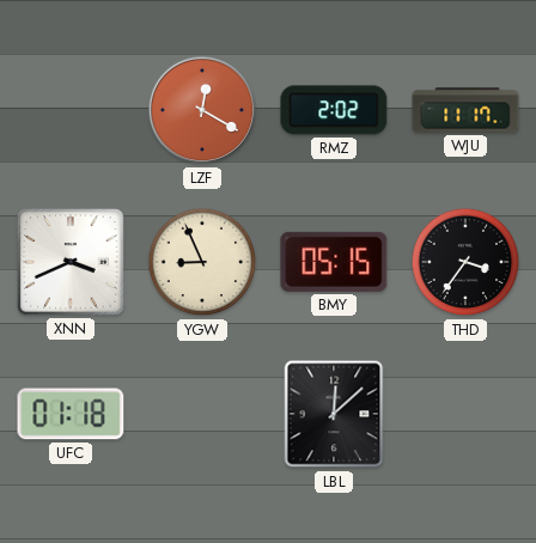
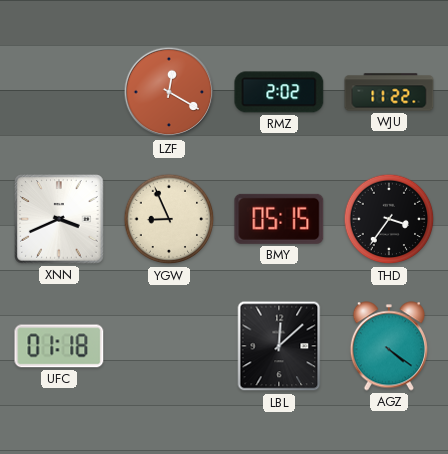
WJU: 11:17 -> 11:22 (389, 92)
AGZ: none -> 4:21 (389, 346)
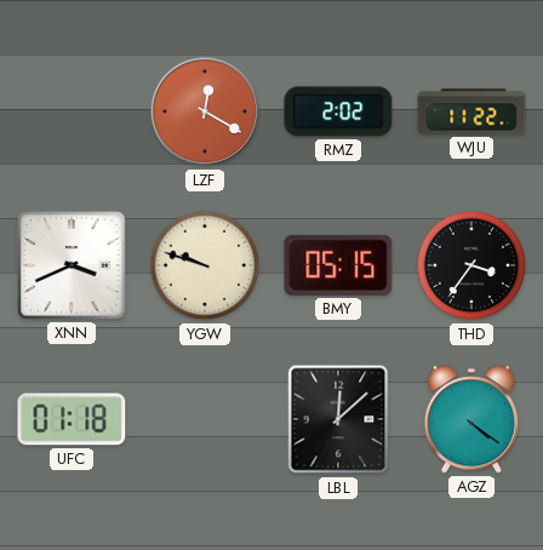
YGW: 8:56 -> 9:48 (205, 265)
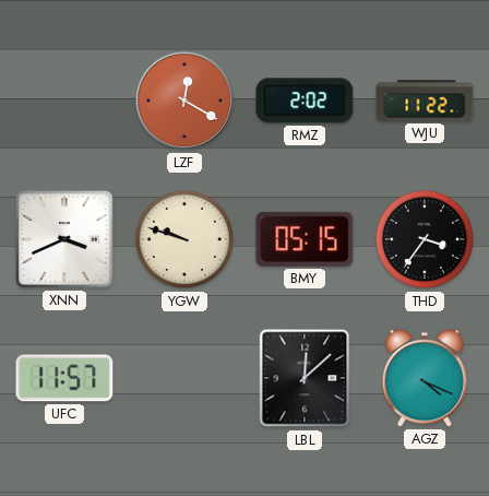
UFC: 01:18 -> 11:57 (64, 378)
AGZ: 4:21 -> 4:19 (425, 378)
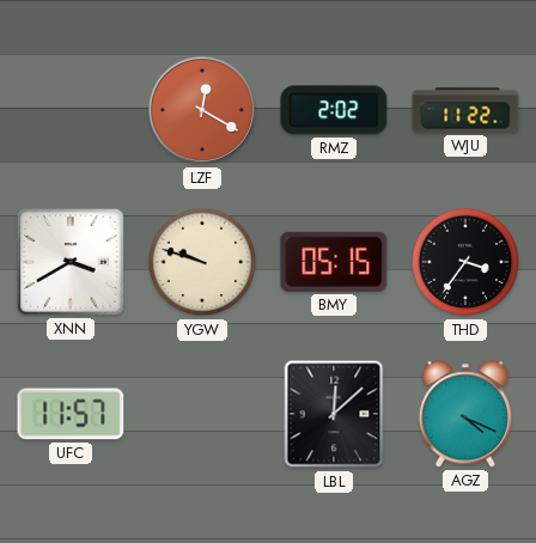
XNN: 3:41 -> 3:40 (71, 262)
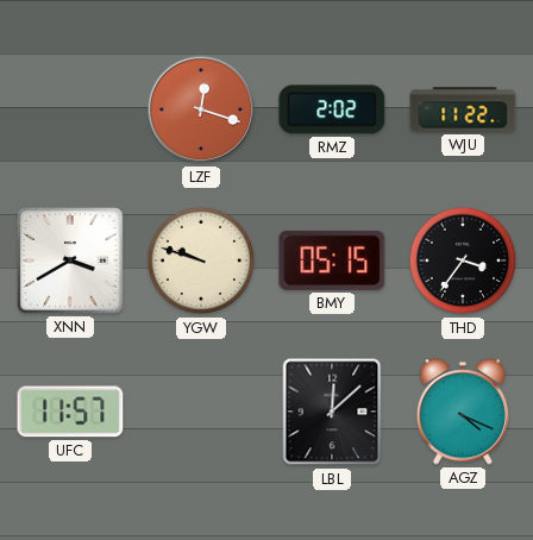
LZF: 12:20 -> 12:18 (201, 109)
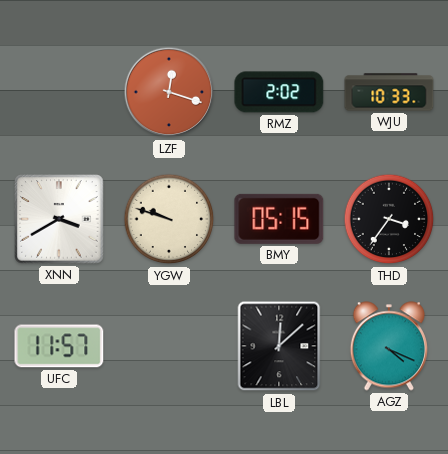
WJU: 11:22 -> 10:33 (389, 92)
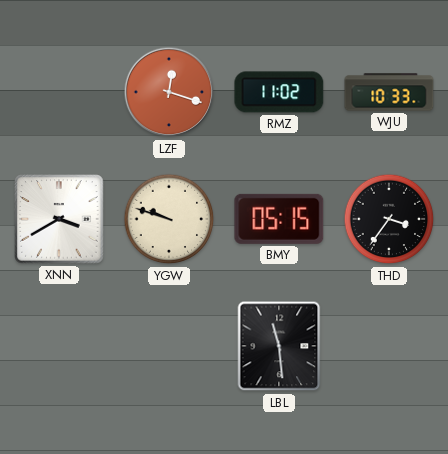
RMZ: 2:02 -> 11:02 (279, 92)
UFC: 11:57 -> none (59, 346)
LBL: 12:08 -> 11:29 (279, 346)
AGZ: 4:19 -> none (389, 346)
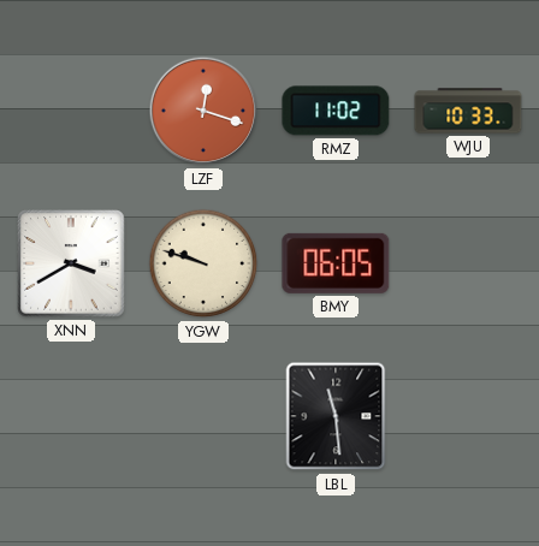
BMY: 05:15 -> 06:05 (336, 263)
THD: 3:36 -> none (389, 219)
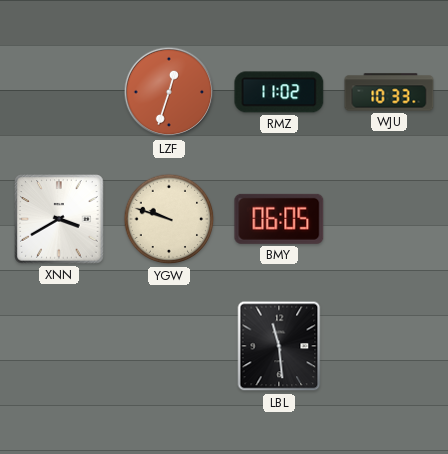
LZF: 12:18 -> 12:33 (169, 92)
